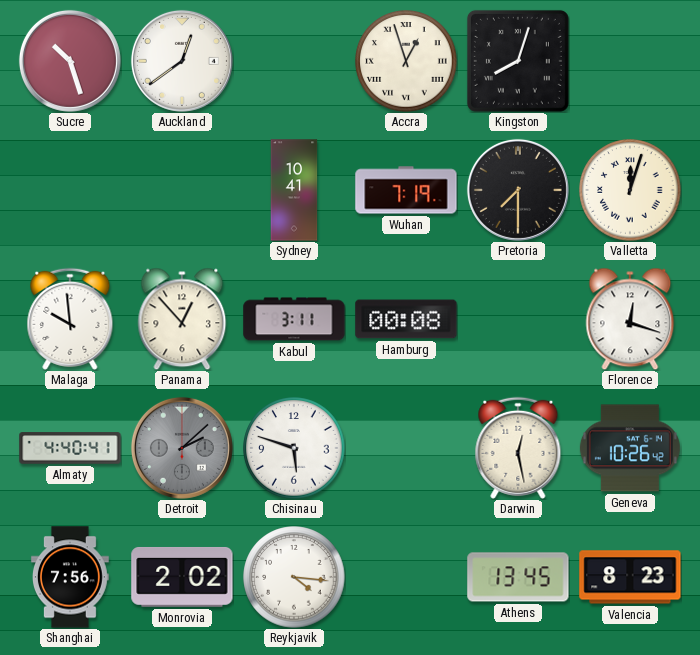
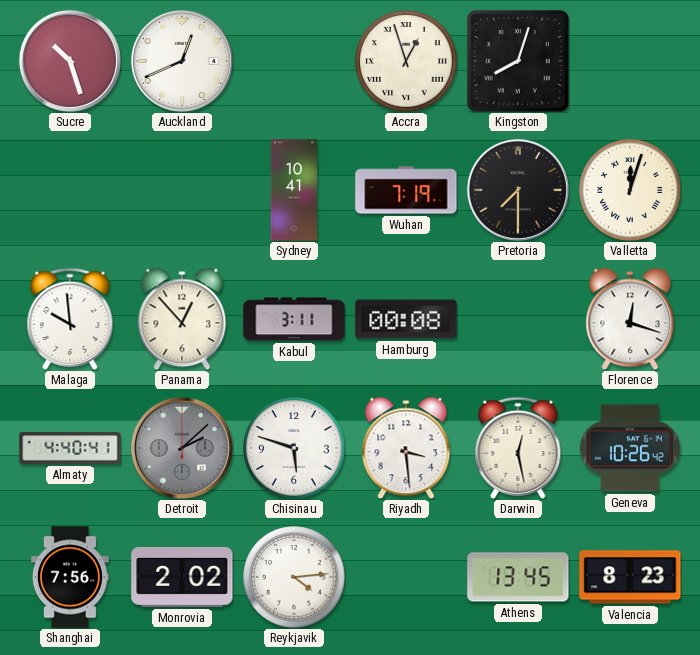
Auckland: 12:39 -> 12:41 (182, 61)
Riyadh: none -> 3:29 (406, 448)
Reykjavik: 4:16 -> 4:14 (294, 577)
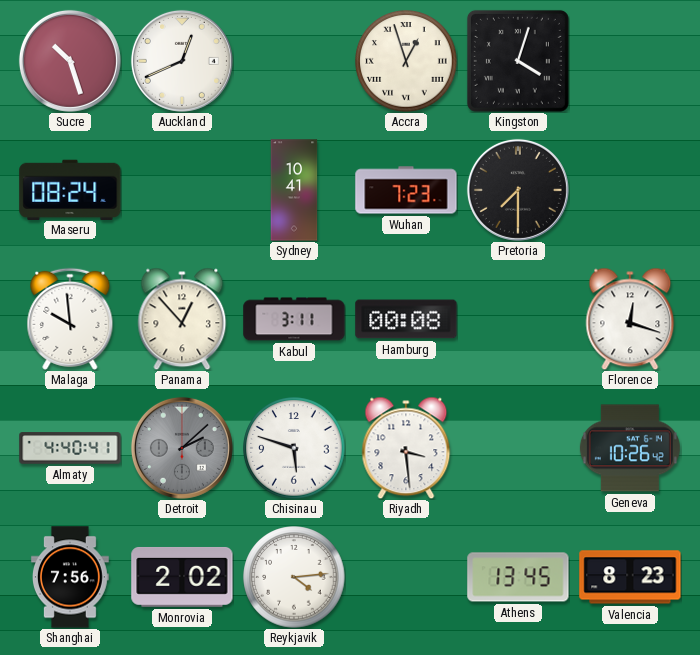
Kingston: 8:03 -> 4:03 (518, 61)
Maseru: none -> 08:24 (70, 189)
Wuhan: 7:19 -> 7:23 (406, 190)
Valletta: 12:03 -> none (630, 190)
Darwin: 12:28 -> none (518, 448)
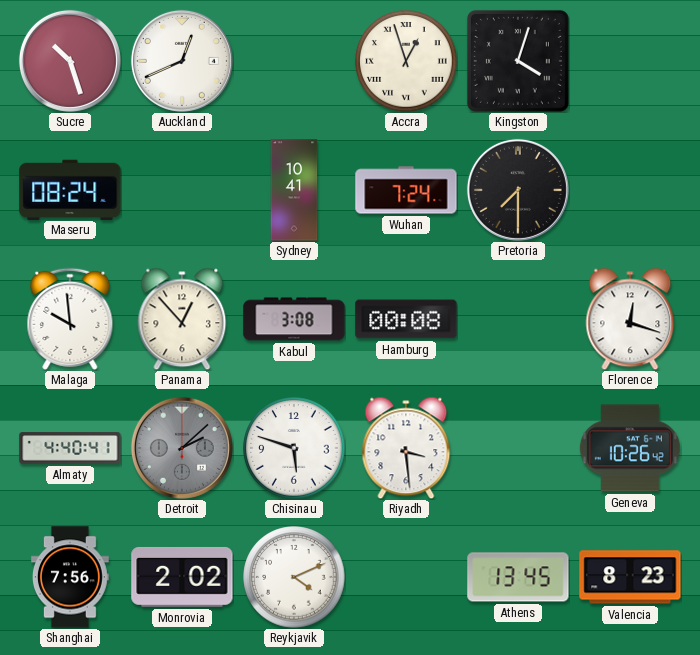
Wuhan: 7:23 -> 7:24 (406, 190)
Kabul: 3:11 -> 3:08 (294, 319)
Reykjavik: 4:14 -> 4:11 (294, 577)
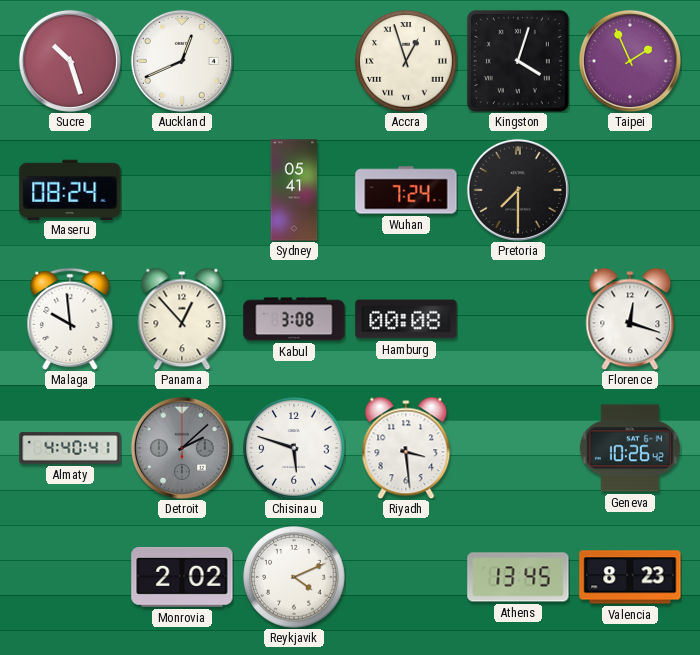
Taipei: none -> 1:56 (630, 61)
Sydney: 10:41 -> 05:41 (294, 190)
Shanghai: 7:56 -> none (70, 577)
